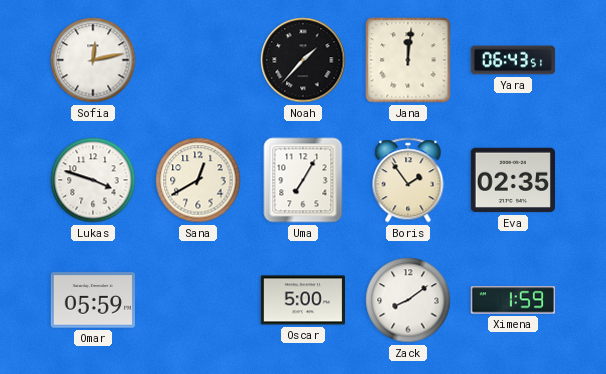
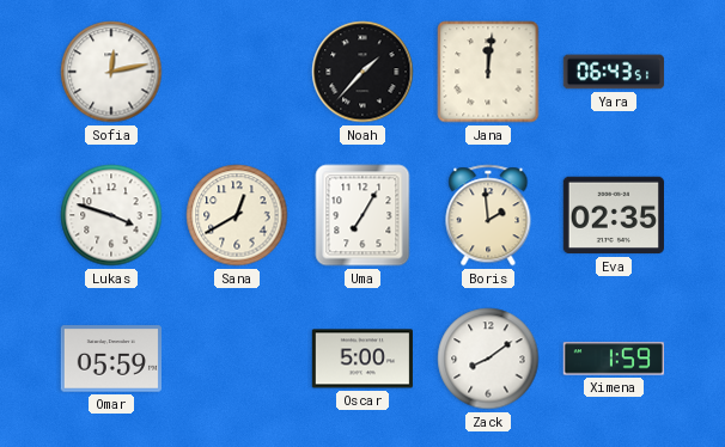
Boris: 1:54 -> 1:59 (488, 215)
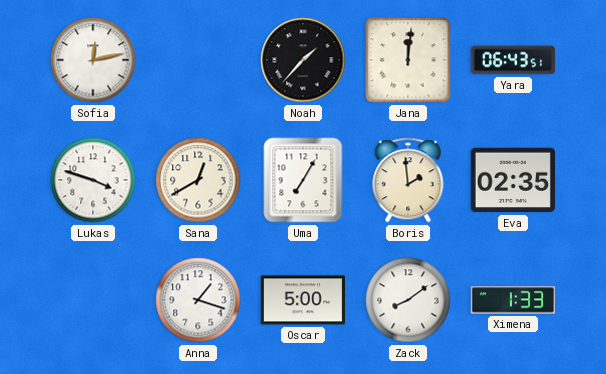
Omar: 05:59 -> none (110, 359)
Anna: none -> 1:18 (198, 300)
Ximena: 1:59 -> 1:33 (512, 300)
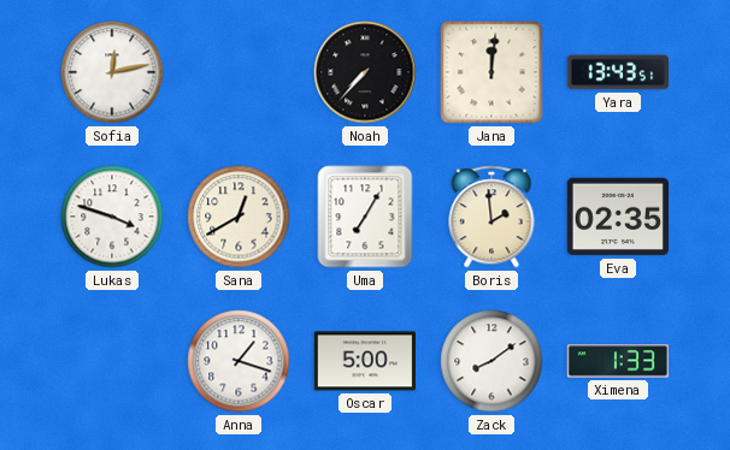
Noah: 1:37 -> 7:37 (365, 72)
Yara: 06:43 -> 13:43 (618, 72)
